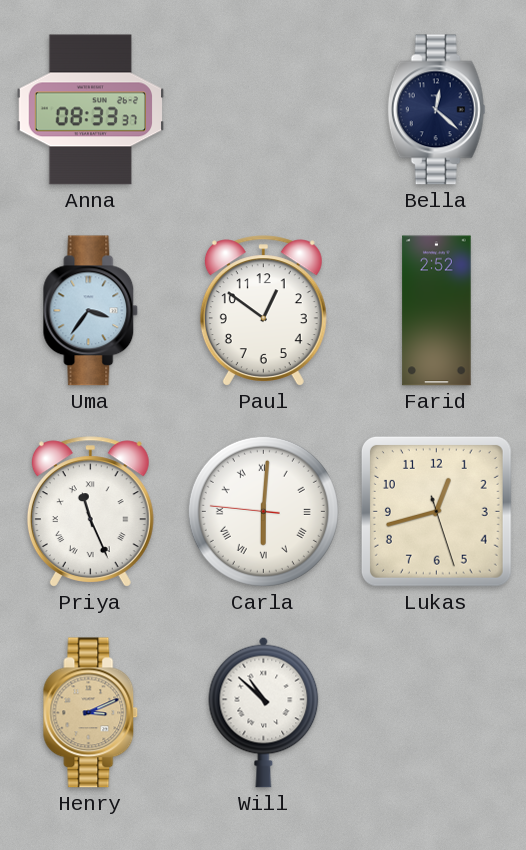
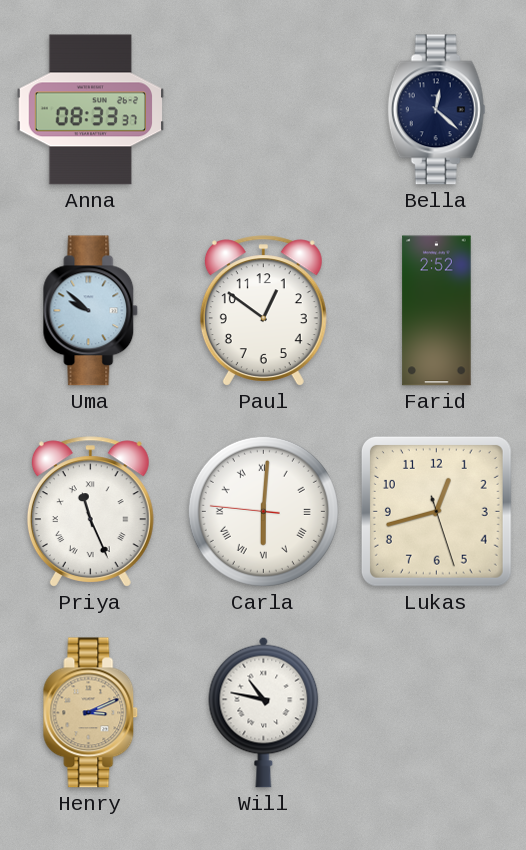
Uma: 3:36 -> 9:52 (91, 311)
Will: 10:52 -> 10:47 (264, 712)
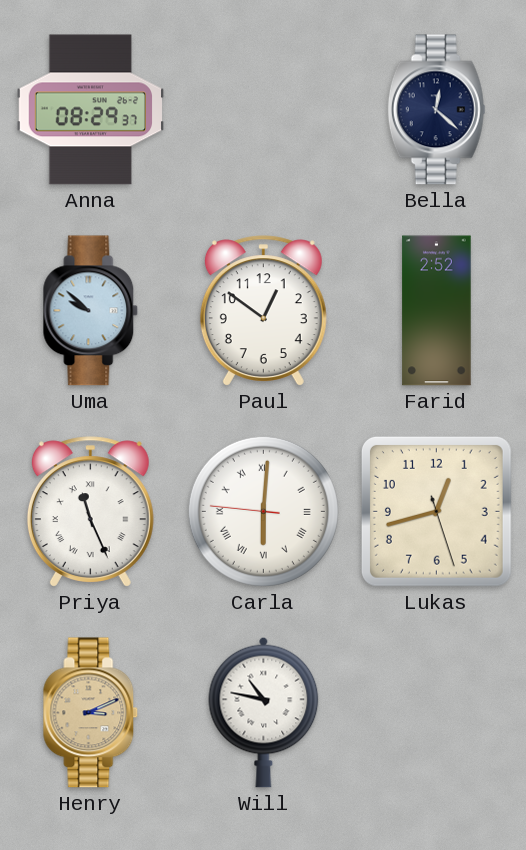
Anna: 08:33 -> 08:29 (91, 110)
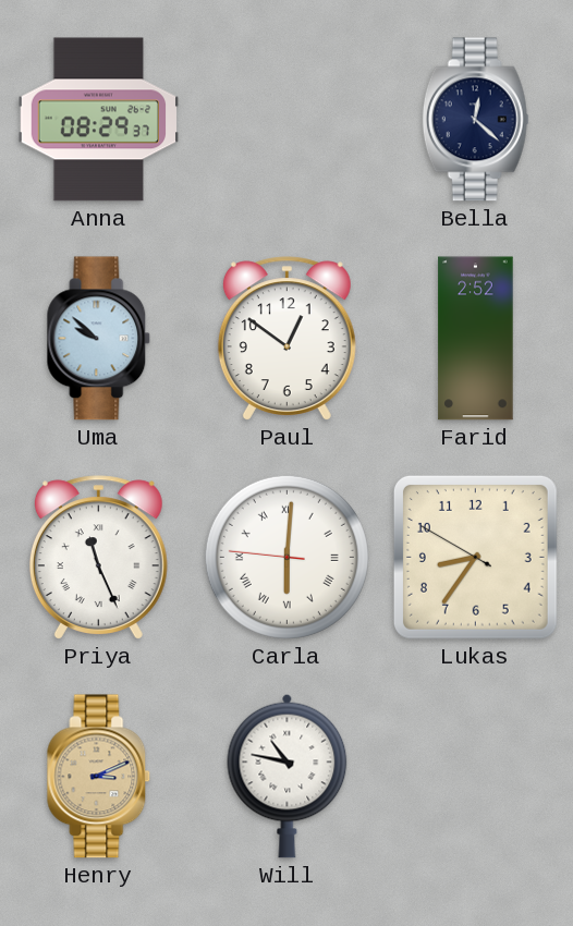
Lukas: 12:42 -> 8:35 (475, 557)
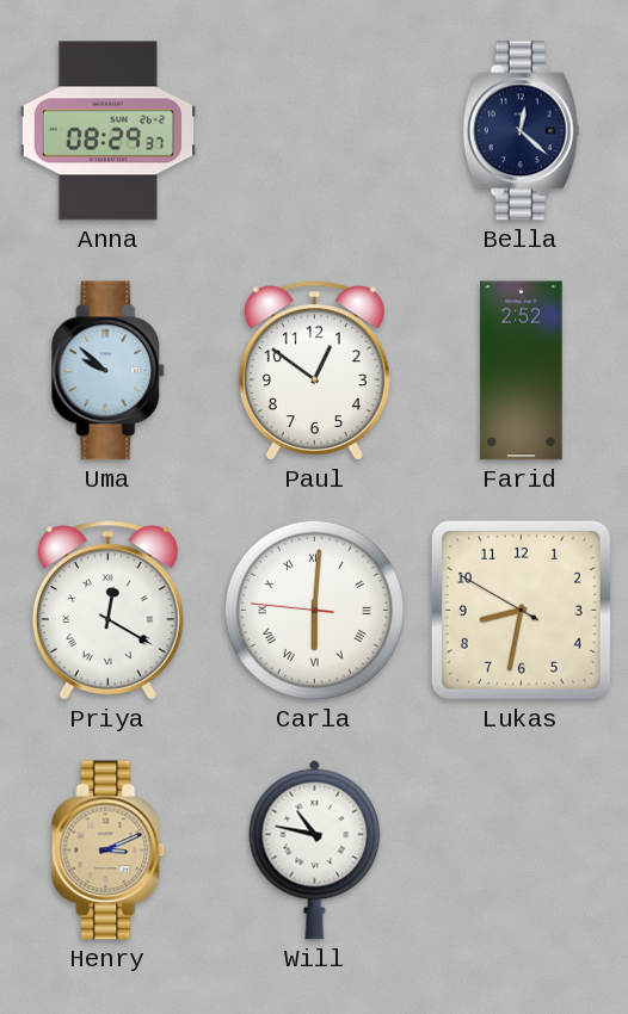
Priya: 11:26 -> 12:20 (107, 611)
Lukas: 8:35 -> 8:31 (521, 610)
